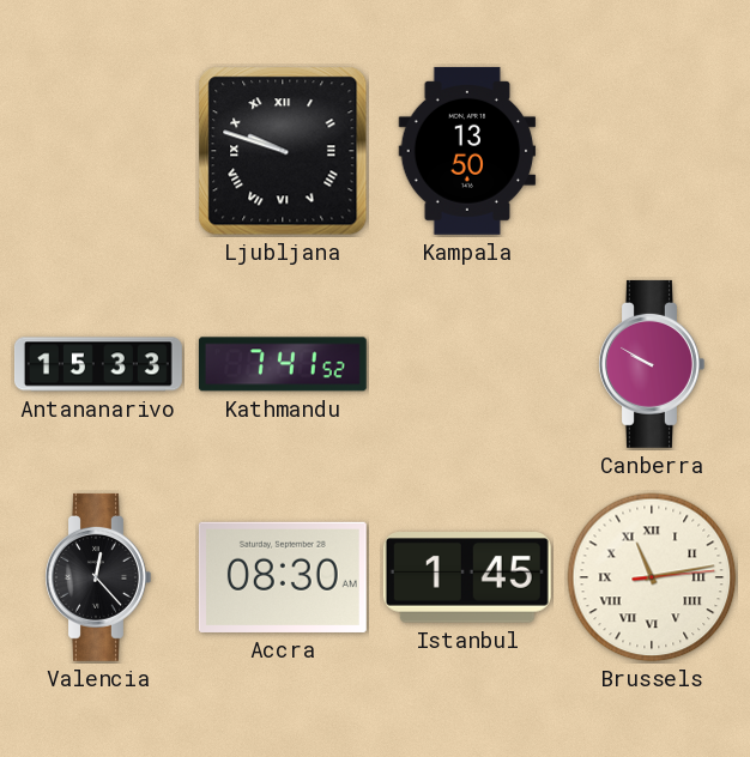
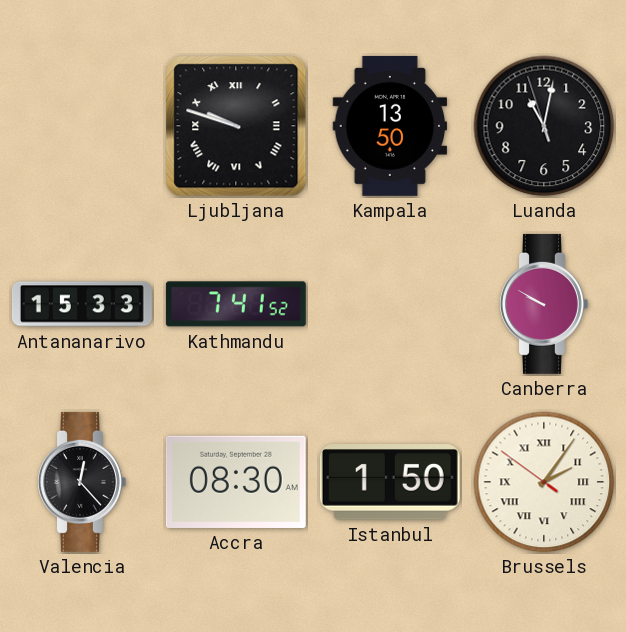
Luanda: none -> 11:01 (544, 126)
Istanbul: 1:45 -> 1:50 (390, 483)
Brussels: 11:13 -> 2:05 (544, 482)
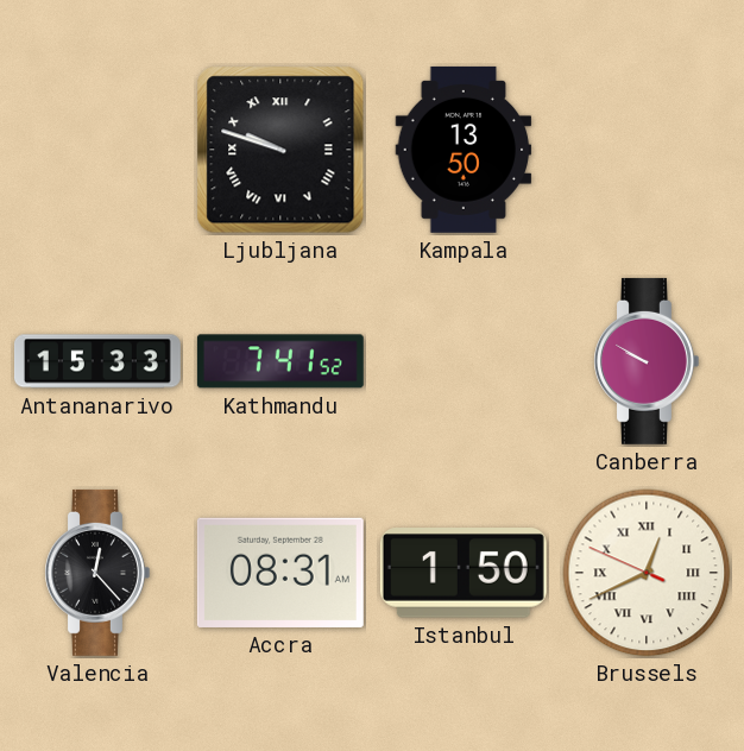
Luanda: 11:01 -> none (544, 126)
Accra: 08:30 -> 08:31 (280, 573)
Brussels: 2:05 -> 12:40 (647, 573)
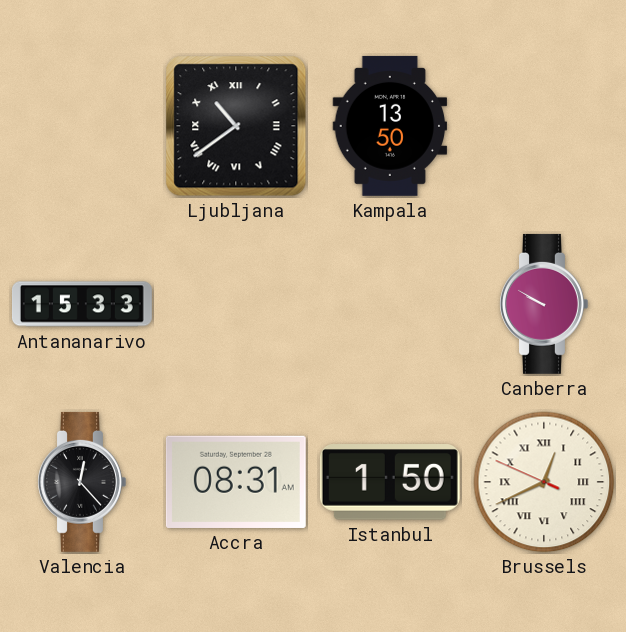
Ljubljana: 9:48 -> 10:39 (236, 126)
Kathmandu: 7:41 -> none (280, 361)
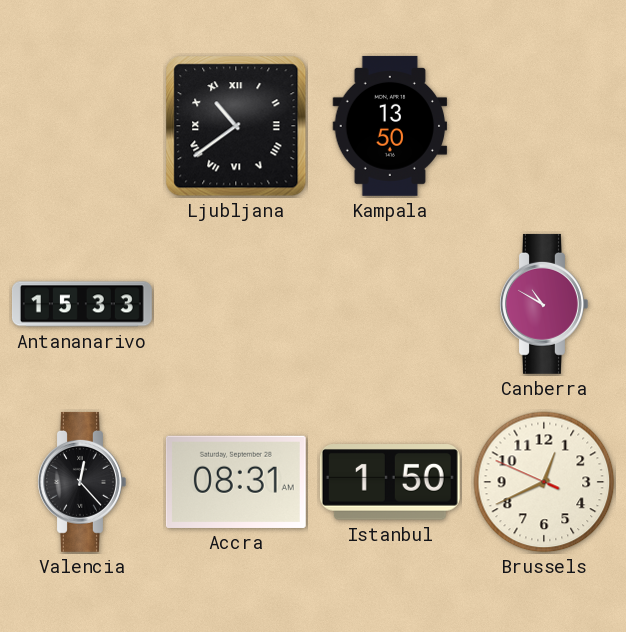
Canberra: 9:50 -> 10:50 (544, 304)
Brussels numerals: Roman -> Arabic (544, 482)
